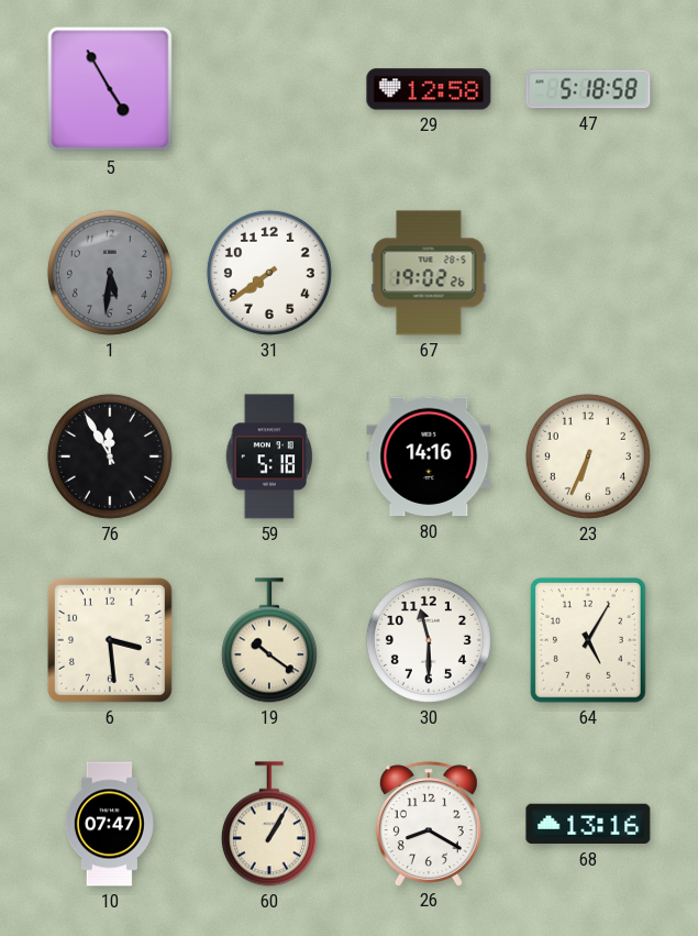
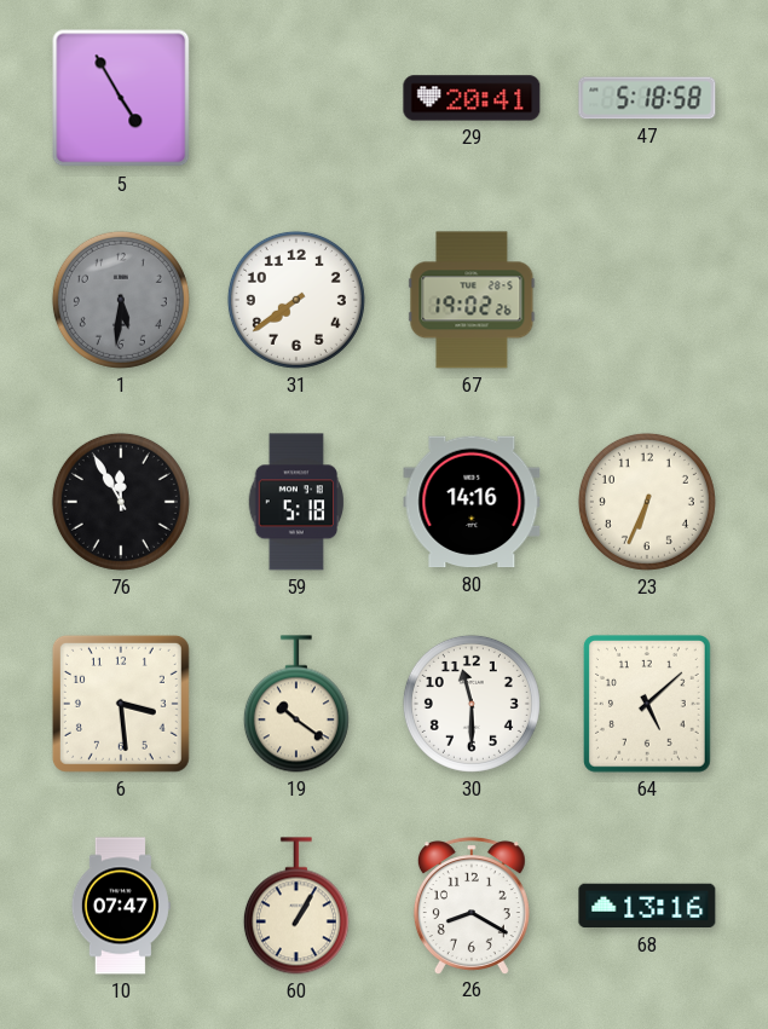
29: 12:58 -> 20:41 (472, 98)
64: 5:05 -> 5:08 (648, 705)
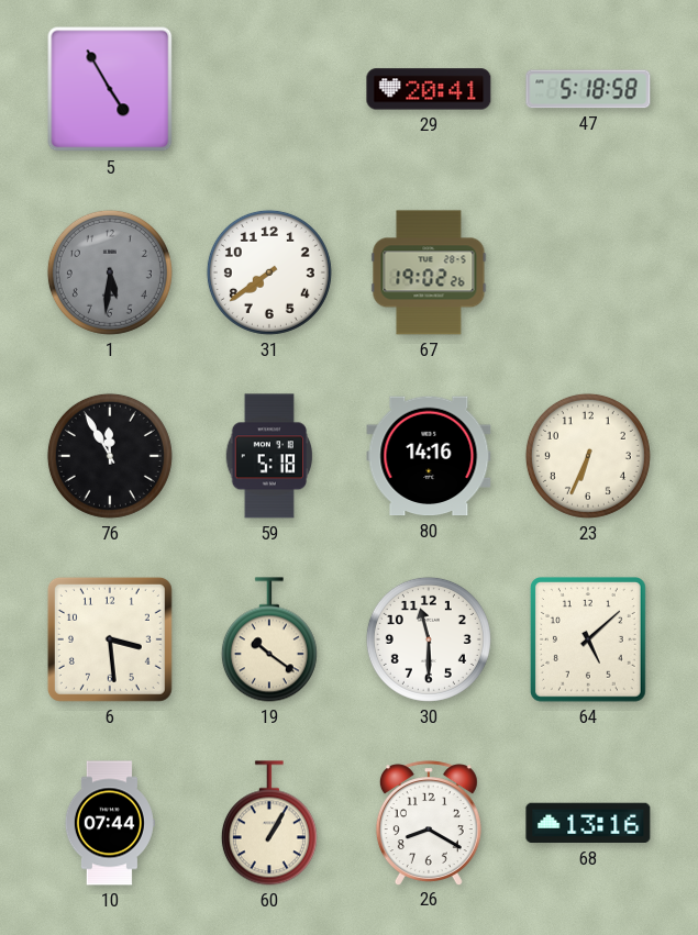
10: 07:47 -> 07:44 (110, 823)
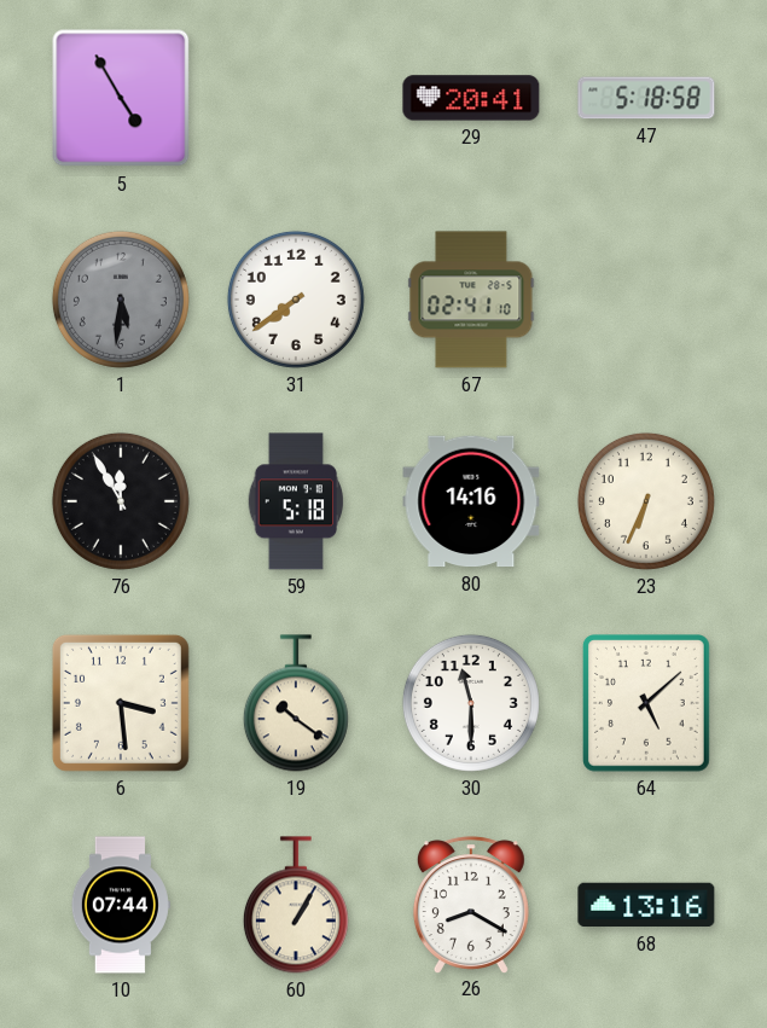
67: 19:02 -> 02:41 (471, 300)
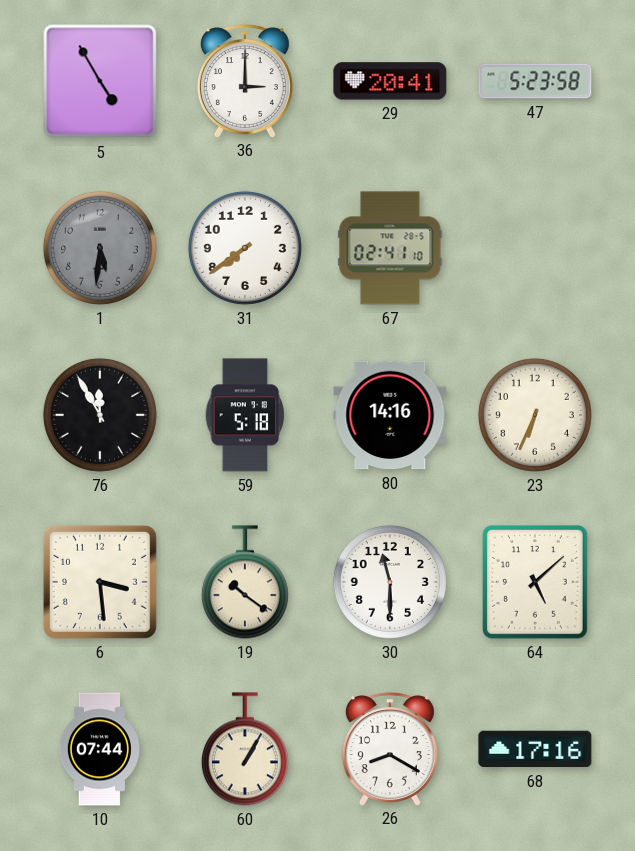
36: none -> 3:00 (245, 81)
47: 5:18 -> 5:23 (535, 81)
68: 13:16 -> 17:16 (535, 749)
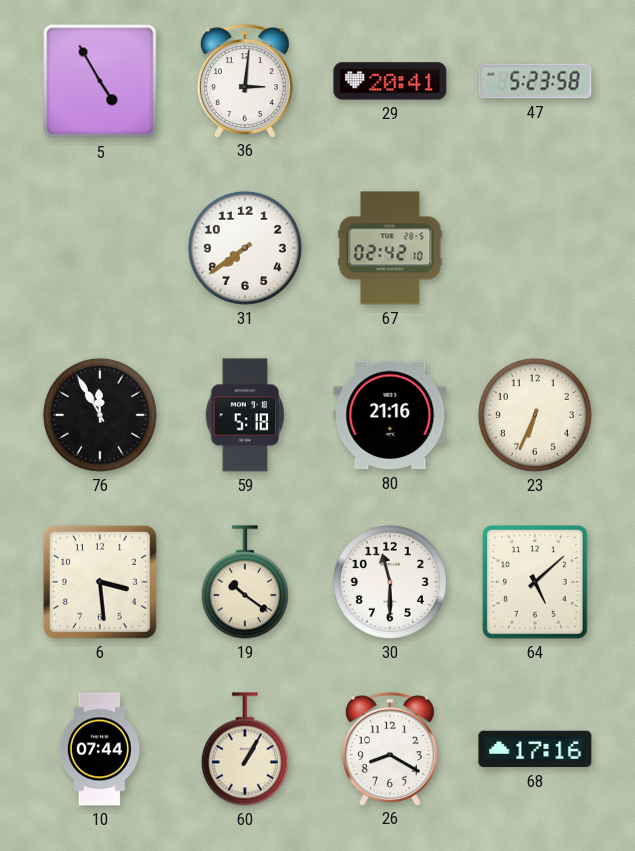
36: 3:00 -> 3:01 (245, 81)
1: 5:31 -> none (100, 248)
67: 02:41 -> 02:42 (390, 248)
80: 14:16 -> 21:16 (390, 415)
